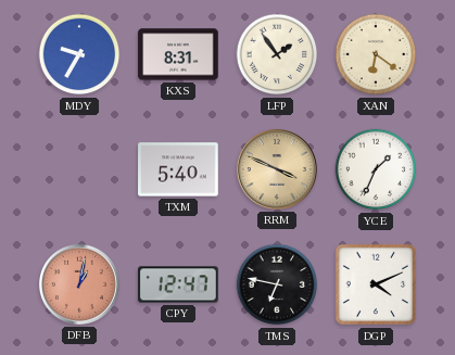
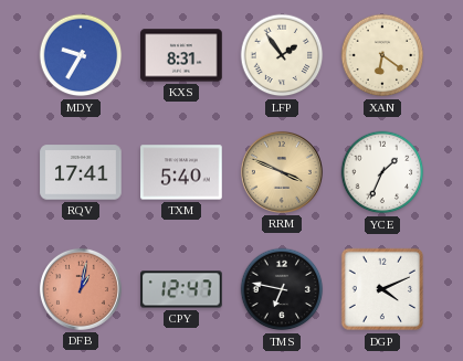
RQV: none -> 17:41 (81, 172)
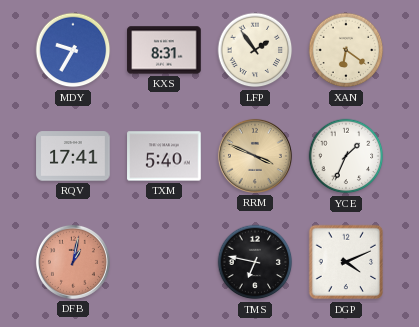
CPY: 12:47 -> none (181, 289)
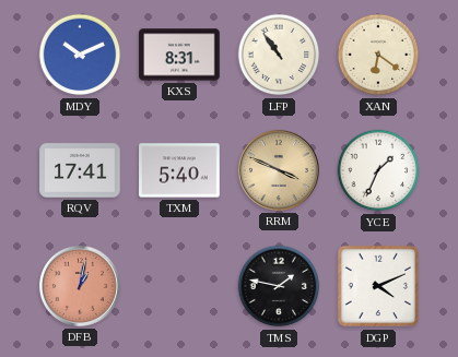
MDY: 9:35 -> 10:11 (80, 55)
LFP: 1:54 -> 10:54 (279, 55)
TMS: 6:47 -> 1:47 (279, 286)
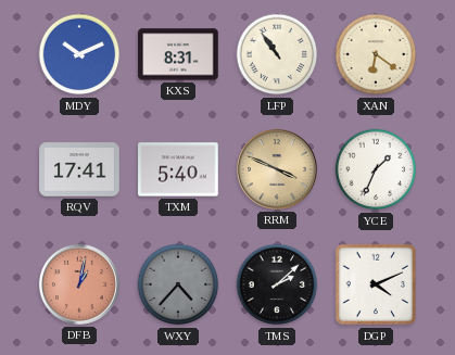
WXY: none -> 4:37 (178, 284)
TMS: 1:47 -> 2:08 (277, 284)
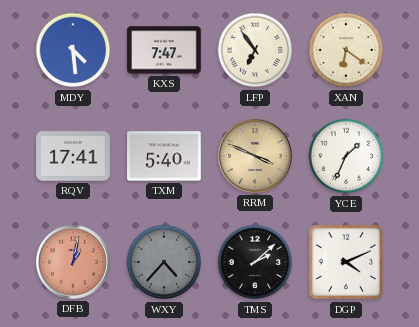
MDY: 10:11 -> 4:29 (73, 50)
KXS: 8:31 -> 7:47 (164, 50)
LFP: 10:54 -> 6:54 (255, 50)
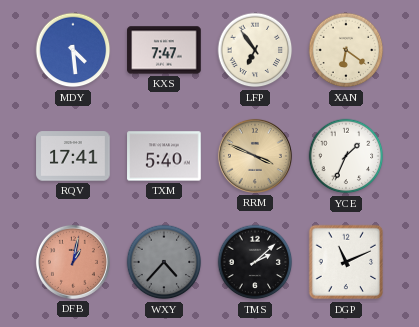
DGP: 4:11 -> 11:11 (346, 262)
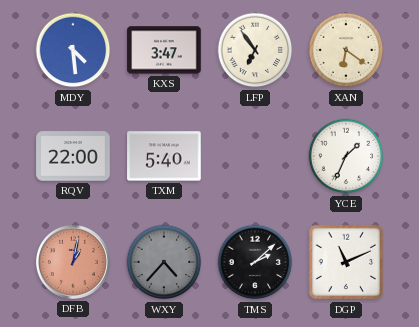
KXS: 7:47 -> 3:47 (164, 50)
RQV: 17:41 -> 22:00 (73, 156)
RRM: 3:49 -> none (255, 156)
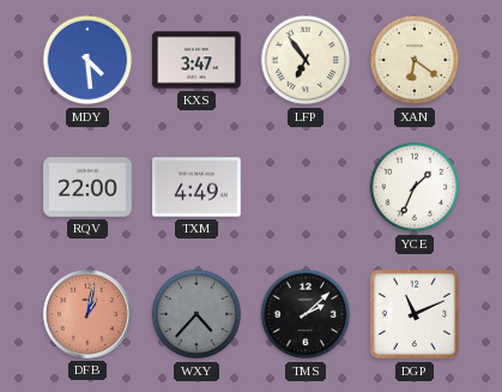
TXM: 5:40 -> 4:49 (196, 187)
